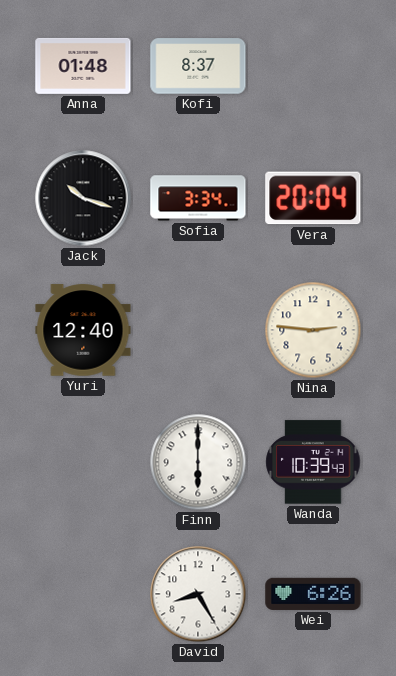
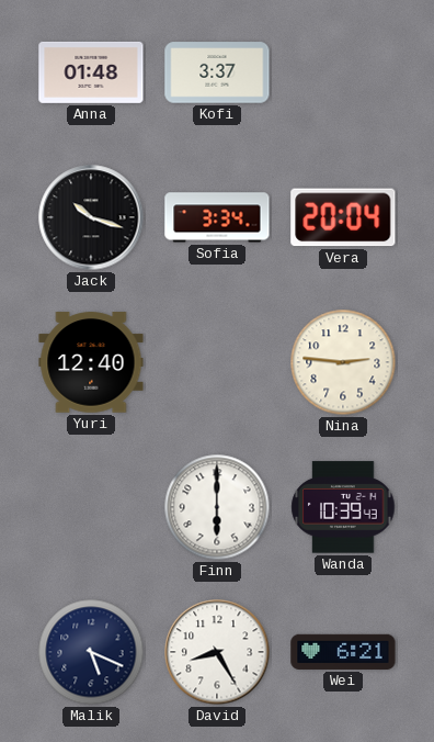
Kofi: 8:37 -> 3:37 (217, 72)
Malik: none -> 5:19 (91, 652)
Wei: 6:26 -> 6:21 (343, 652)
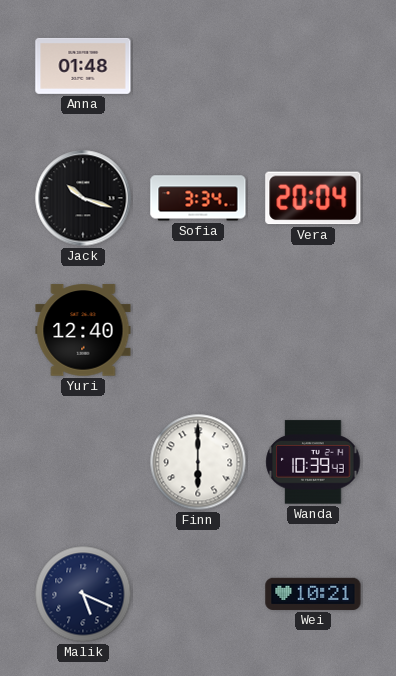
Kofi: 3:37 -> none (217, 72)
Nina: 2:46 -> none (343, 362)
David: 8:25 -> none (217, 652)
Wei: 6:21 -> 10:21 (313, 594)
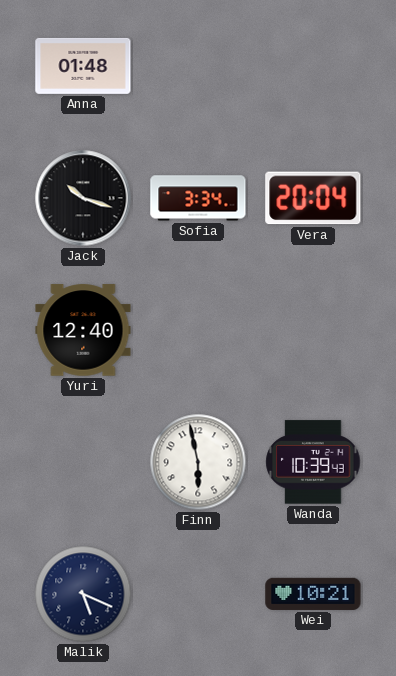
Finn: 6:00 -> 5:58 (198, 462)
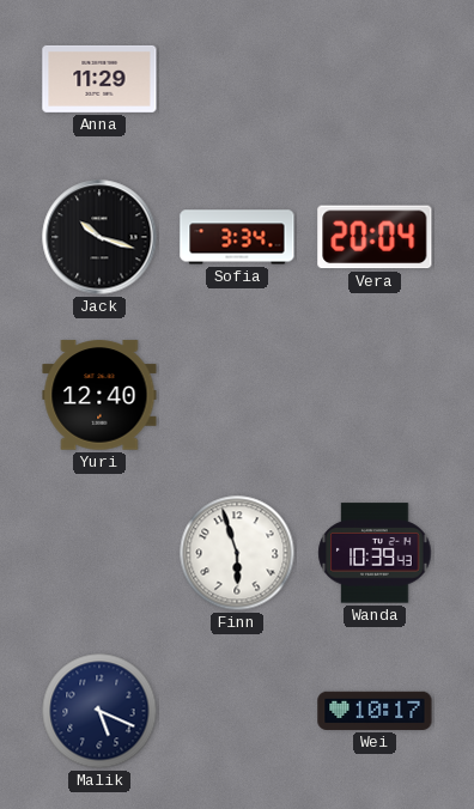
Anna: 01:48 -> 11:29 (99, 79)
Finn: 5:58 -> 5:57 (237, 553)
Wei: 10:21 -> 10:17 (375, 711)
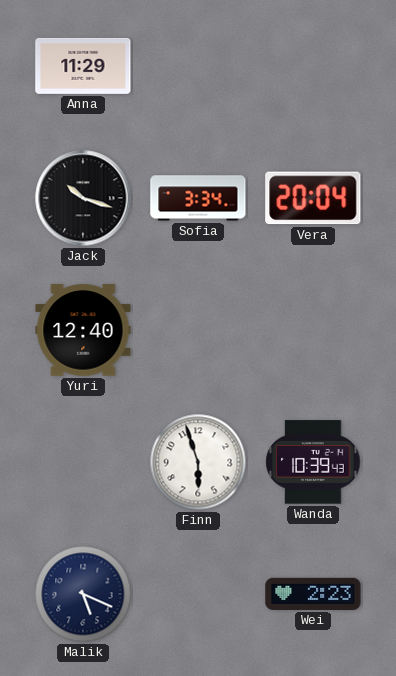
Wei: 10:17 -> 2:23 (313, 594)
